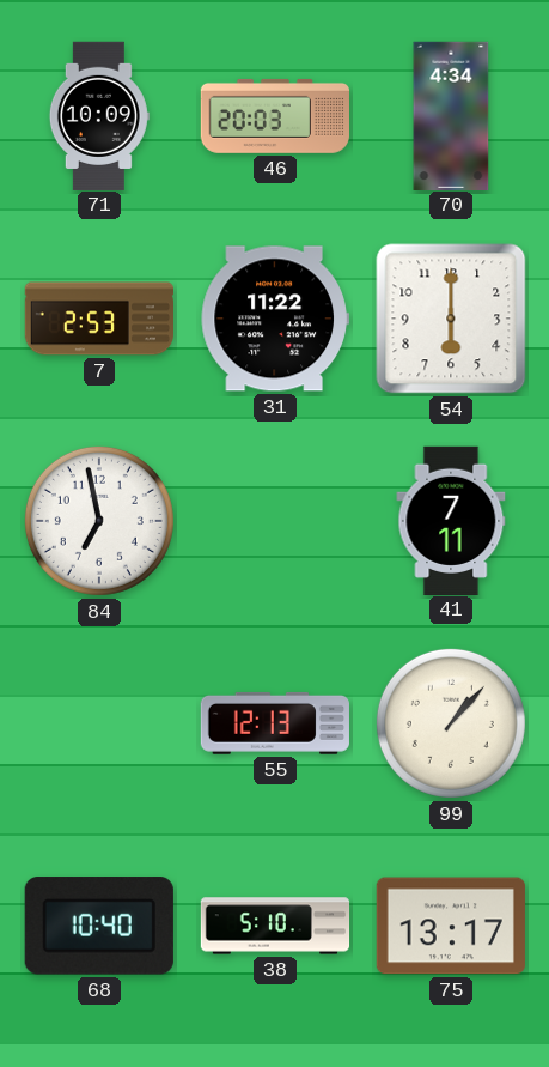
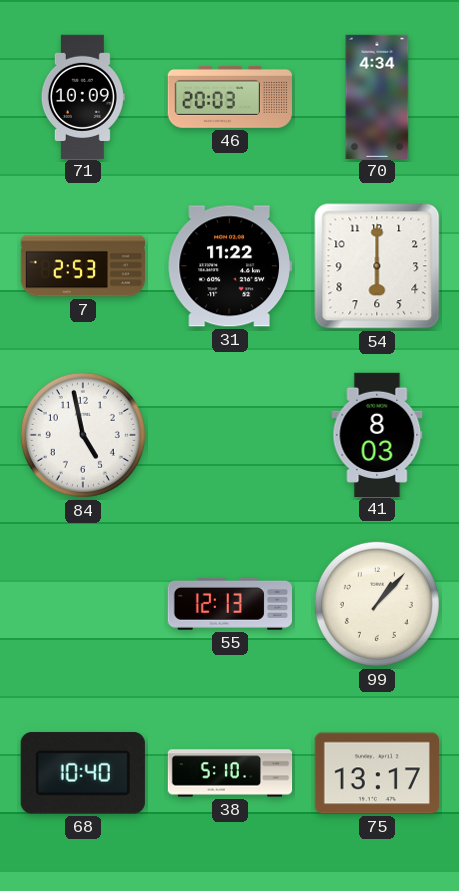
84: 6:58 -> 4:58 (83, 435)
41: 7:11 -> 8:03 (377, 434)
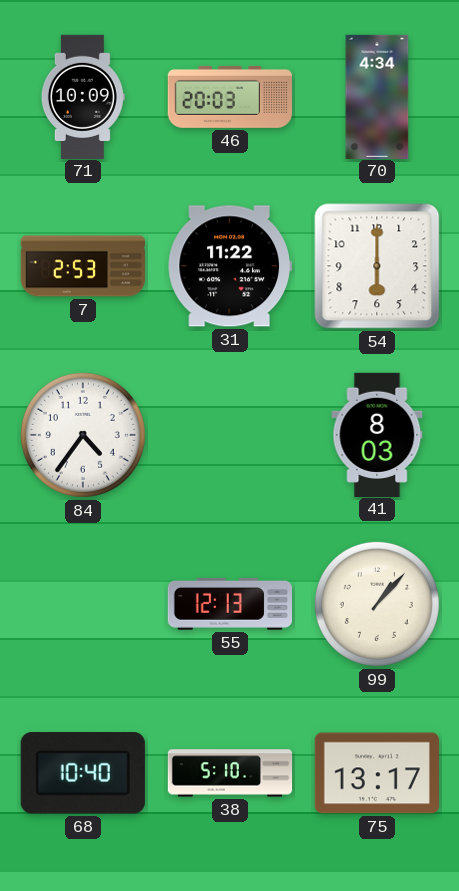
84: 4:58 -> 4:36 (83, 435)
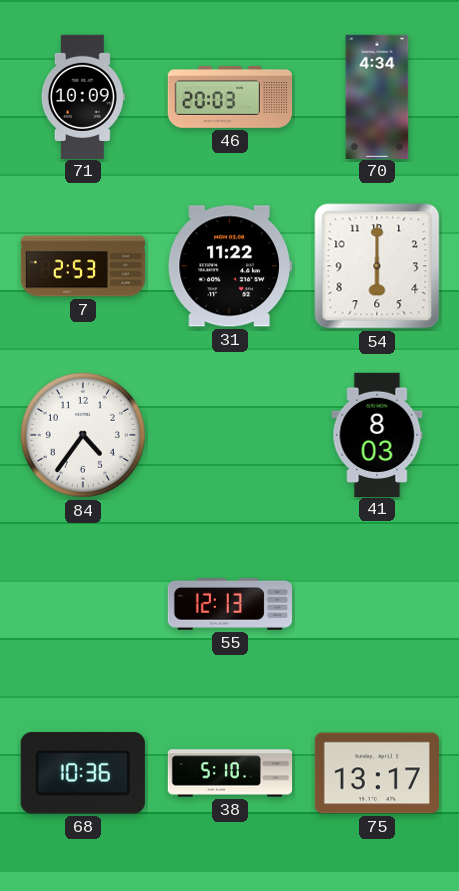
99: 1:07 -> none (377, 604)
68: 10:40 -> 10:36 (83, 773)
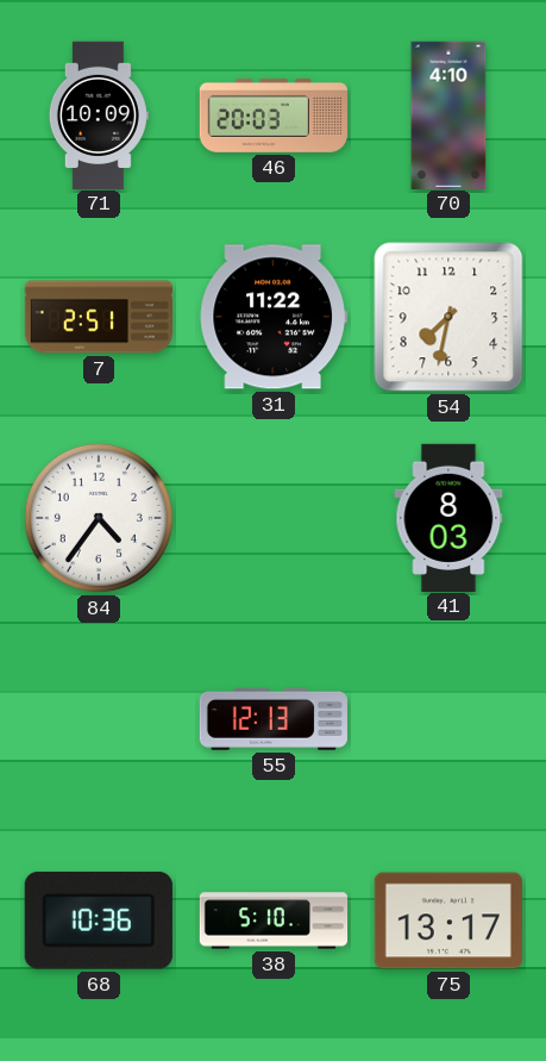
70: 4:34 -> 4:10 (448, 114)
7: 2:53 -> 2:51 (98, 317)
54: 6:00 -> 7:32 (448, 317)
